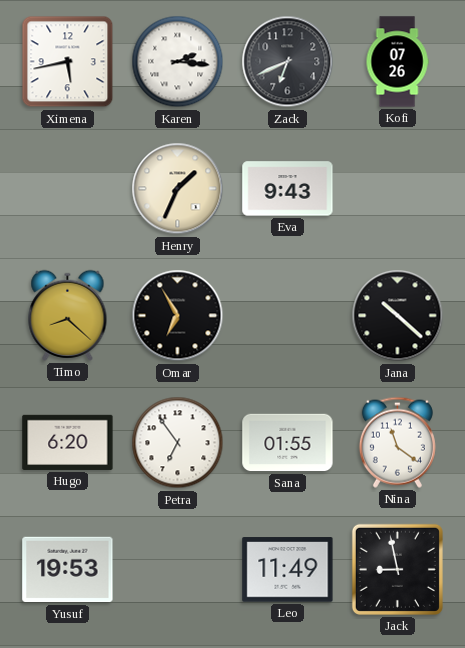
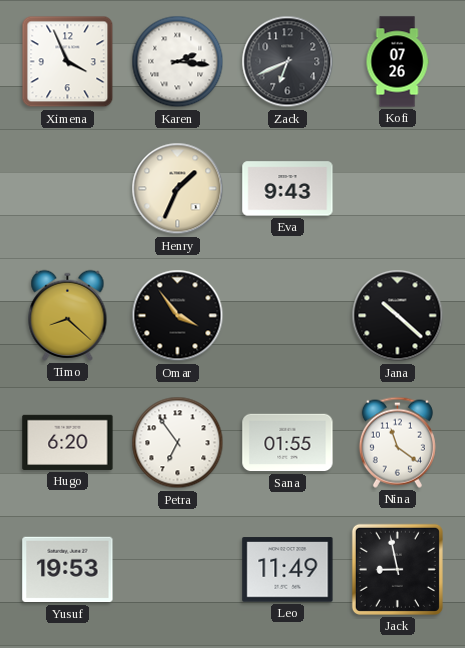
Ximena: 5:43 -> 3:56 (68, 62)
Omar: 6:55 -> 3:54 (178, 316)
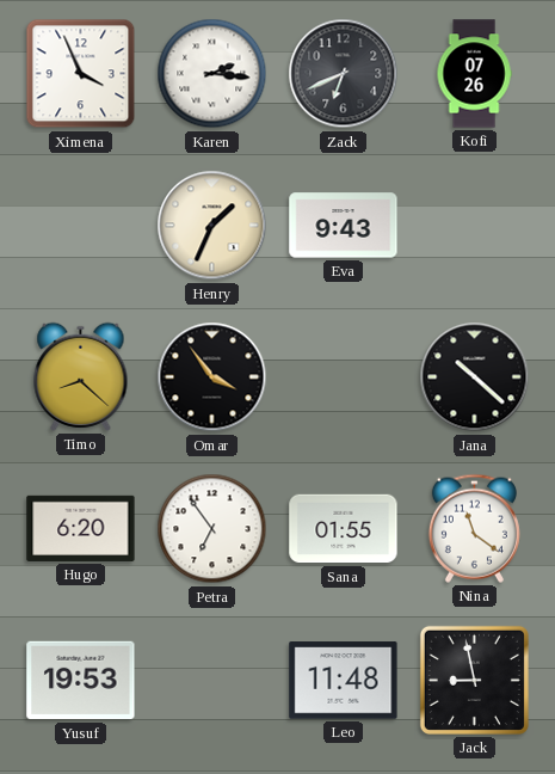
Leo: 11:49 -> 11:48 (344, 681)
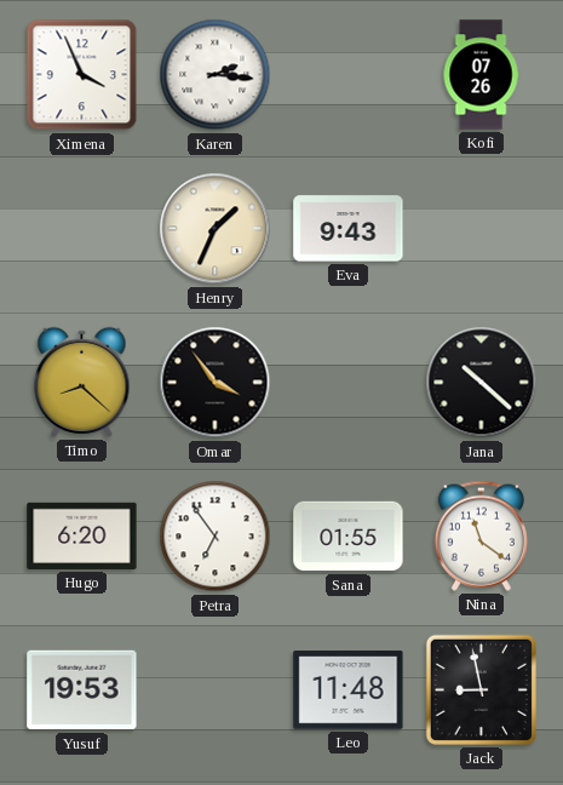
Zack: 6:41 -> none (344, 74)
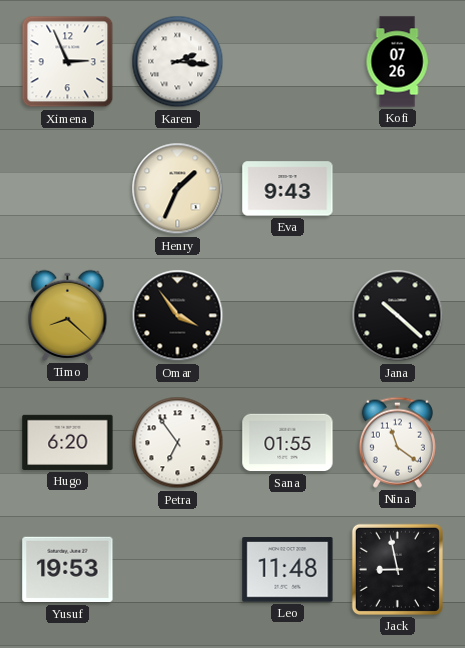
Ximena: 3:56 -> 2:56 (68, 62)
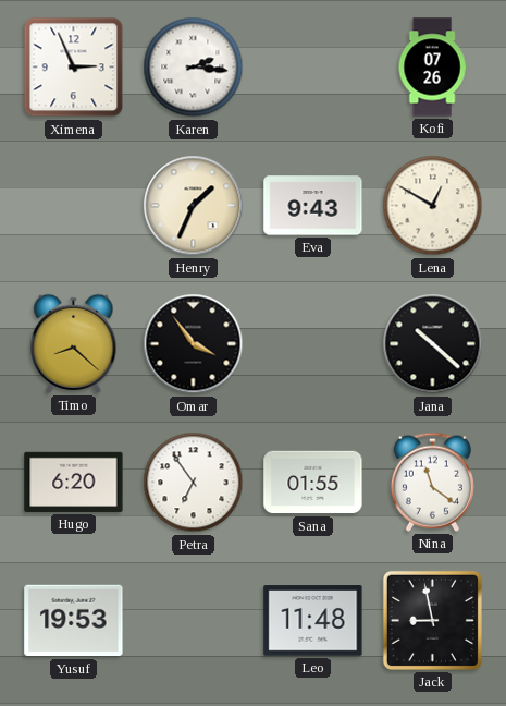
Lena: none -> 12:50 (433, 206)
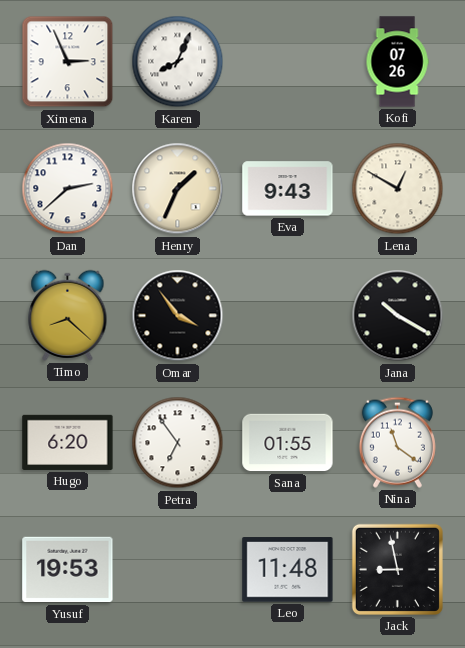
Karen: 2:16 -> 8:04 (178, 62)
Dan: none -> 2:38 (68, 189)
Jana: 10:22 -> 10:20 (398, 316)
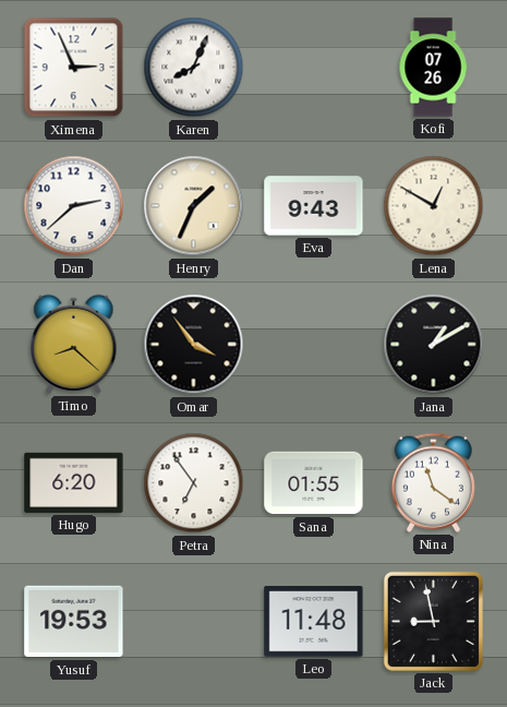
Jana: 10:20 -> 1:10 (434, 345)
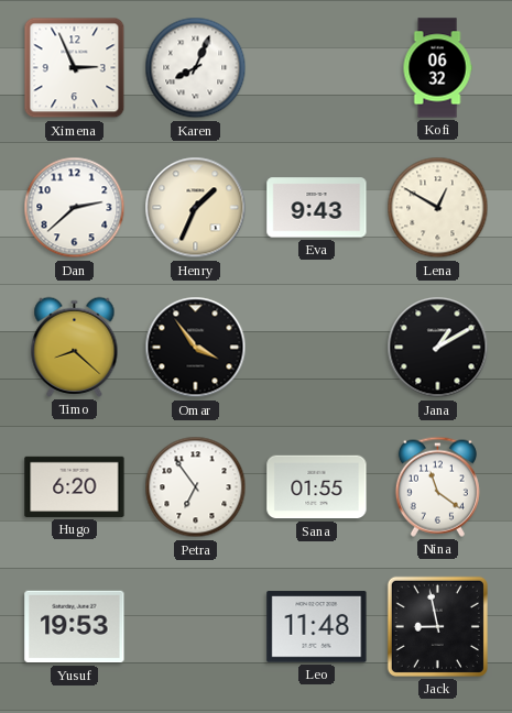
Kofi: 07:26 -> 06:32 (437, 68)
